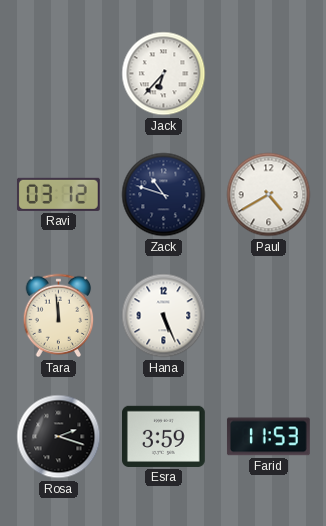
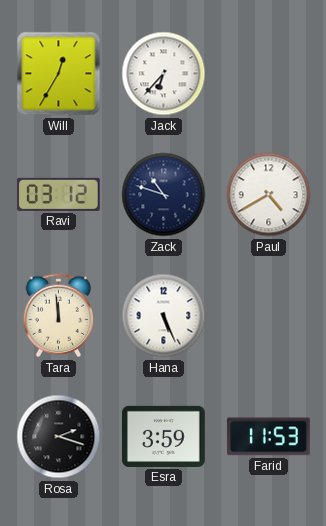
Will: none -> 12:35 (59, 74)
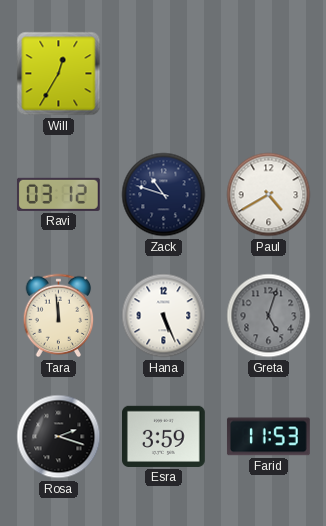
Jack: 6:37 -> none (164, 74)
Greta: none -> 5:03 (269, 316)
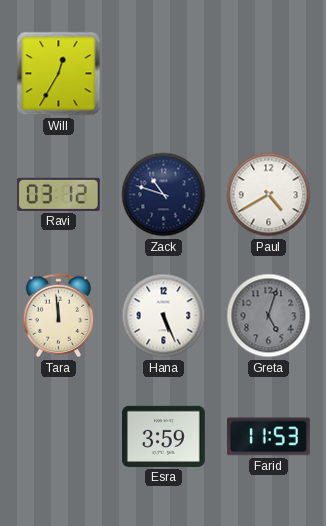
Rosa: 2:18 -> none (59, 437)
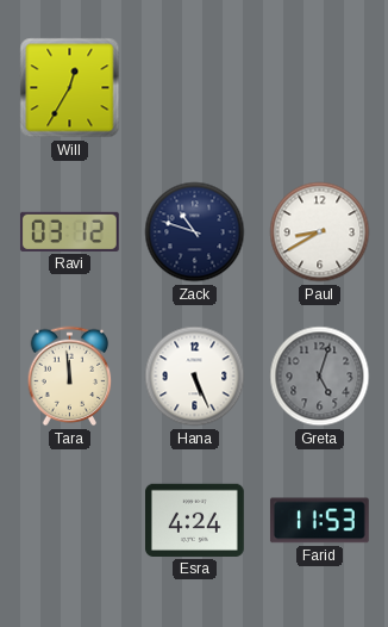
Paul: 4:40 -> 8:40 (320, 232)
Esra: 3:59 -> 4:24 (195, 520)
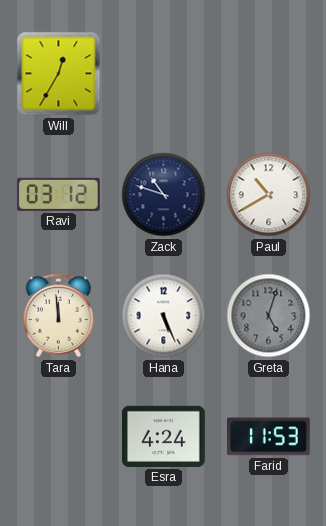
Paul: 8:40 -> 10:40 (269, 195)
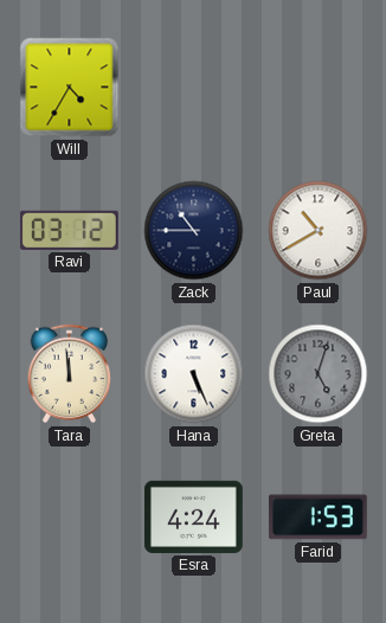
Will: 12:35 -> 4:35 (70, 88)
Zack: 10:48 -> 10:45 (194, 231)
Farid: 11:53 -> 1:53 (317, 518)
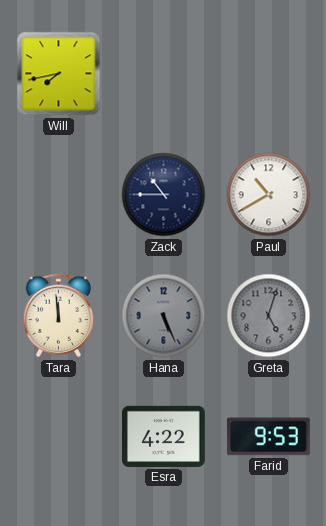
Will: 4:35 -> 7:43 (59, 74)
Ravi: 03:12 -> none (69, 230)
Hana dial: white -> grey (164, 316)
Esra: 4:24 -> 4:22 (164, 436)
Farid: 1:53 -> 9:53 (268, 437)
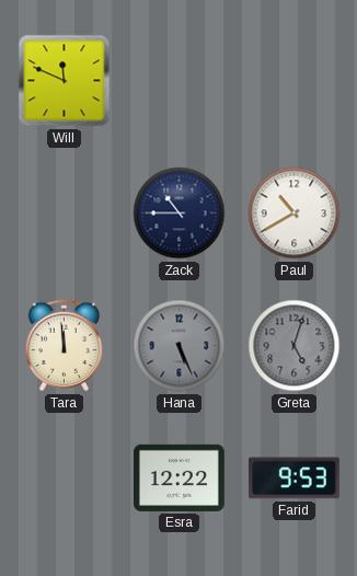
Will: 7:43 -> 11:49 (65, 81)
Esra: 4:22 -> 12:22 (180, 477)
